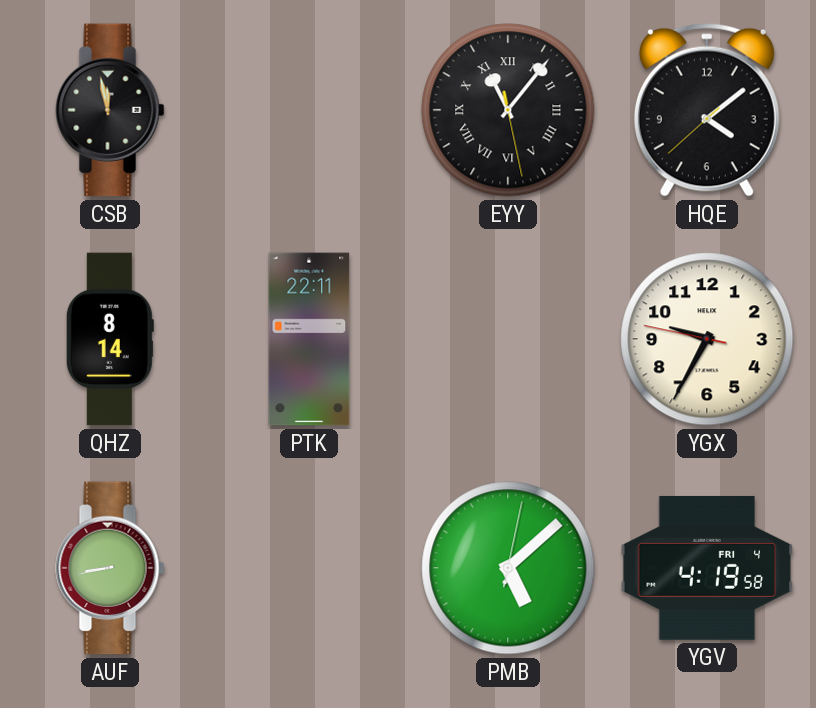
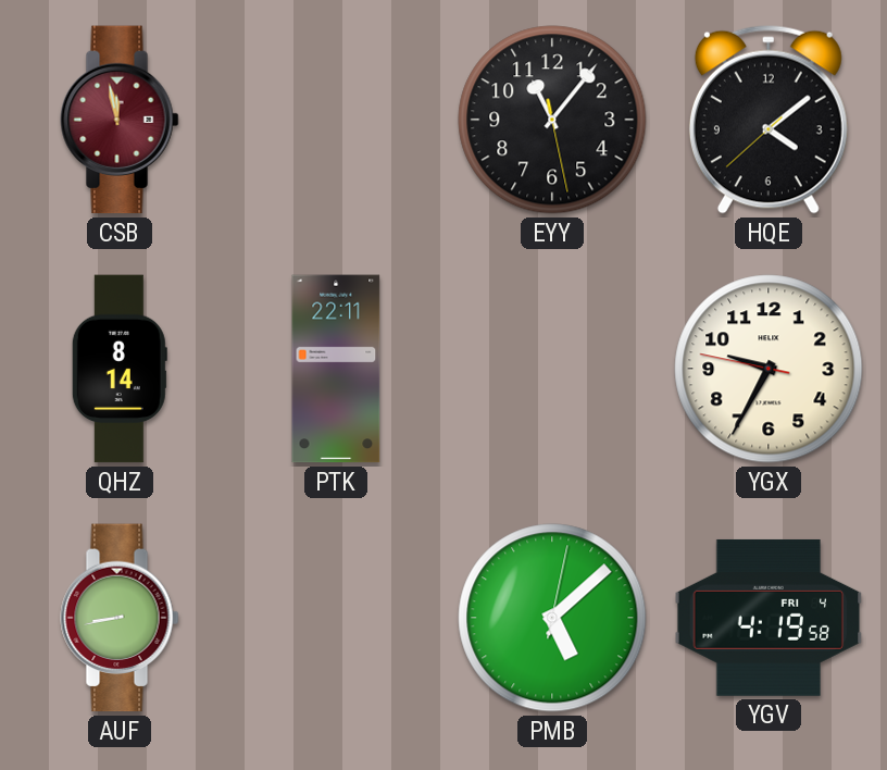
CSB dial: black -> burgundy (120, 120)
EYY numerals: Roman -> Arabic (552, 120)
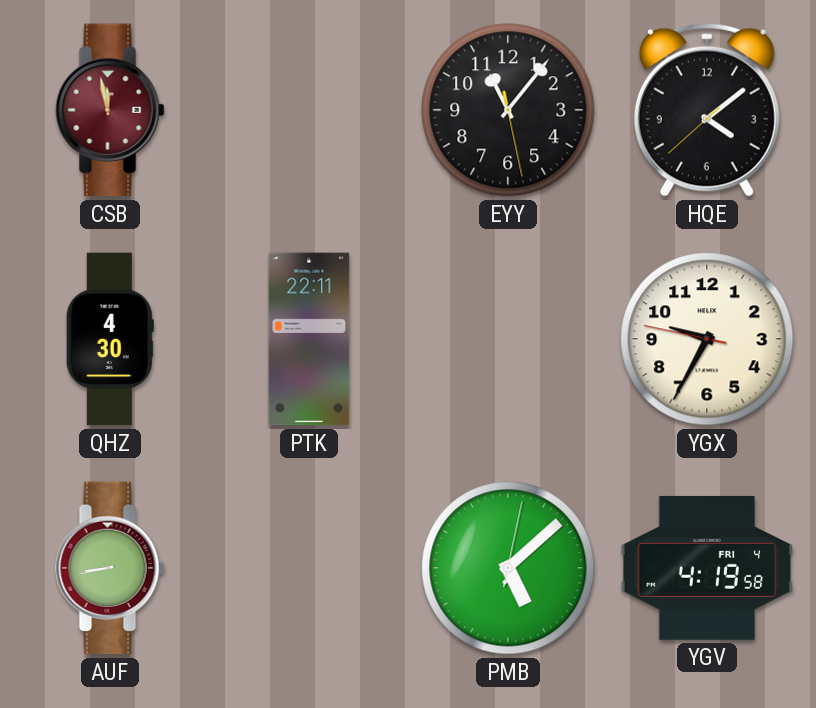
QHZ: 8:14 -> 4:30 (110, 339)
